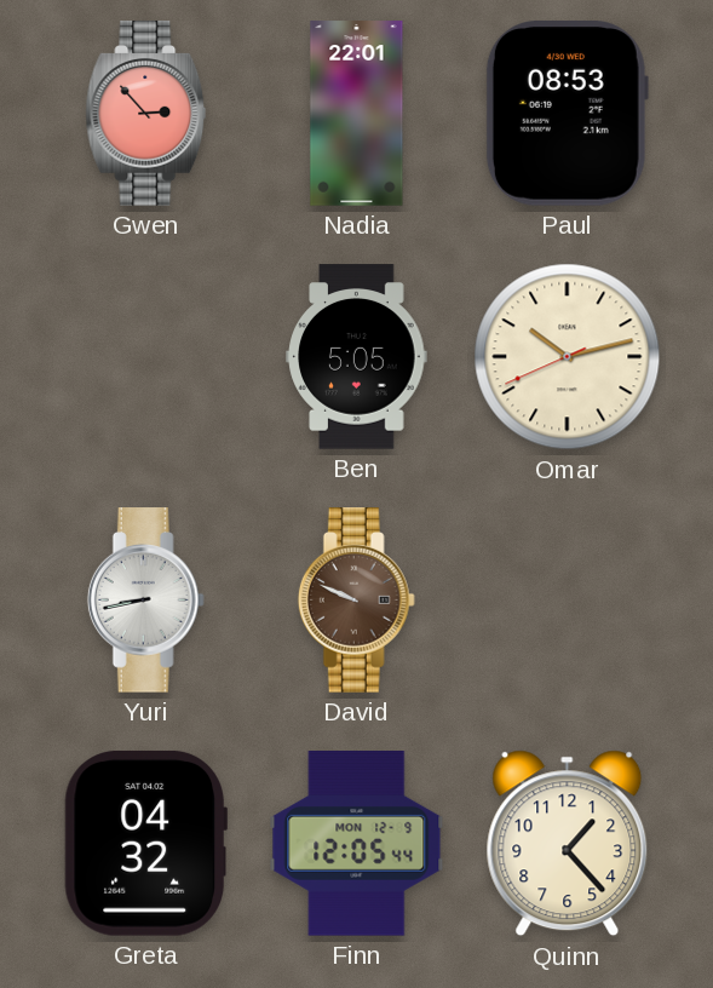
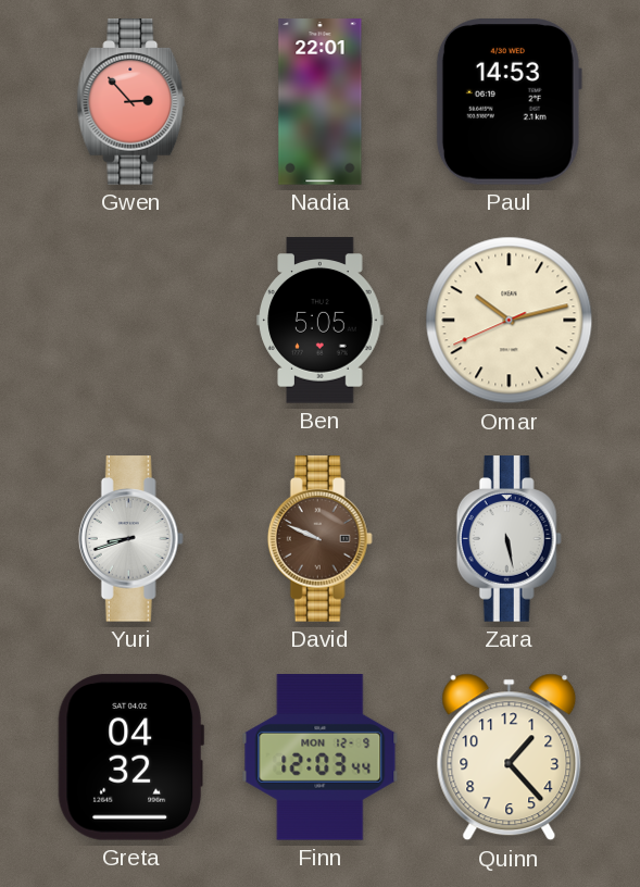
Paul: 08:53 -> 14:53 (509, 102)
Yuri: 8:43 -> 8:42 (130, 539)
Zara: none -> 5:28 (509, 539)
Finn: 12:05 -> 12:03 (321, 758)
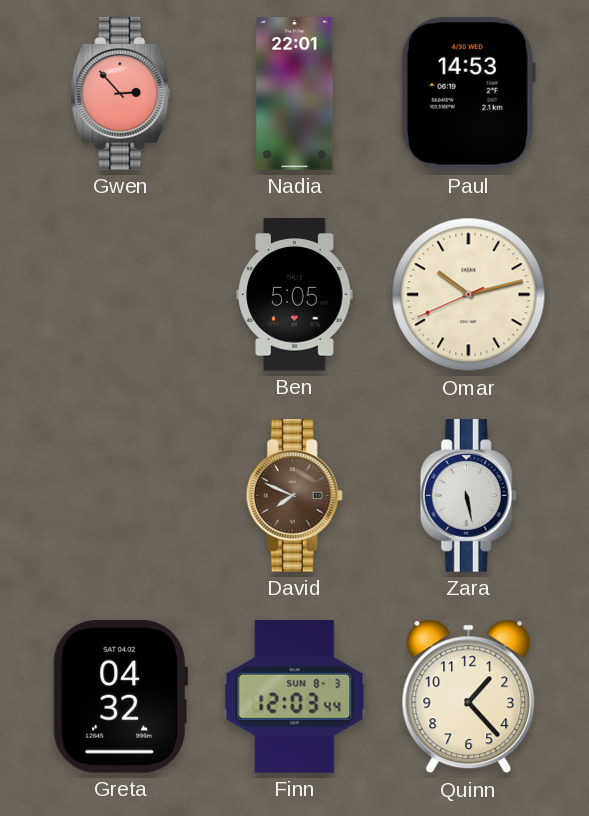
Yuri: 8:42 -> none (130, 539)
David: 9:49 -> 7:49 (294, 496)
Finn date: MON 12-9 -> SUN 8-3 (295, 697)
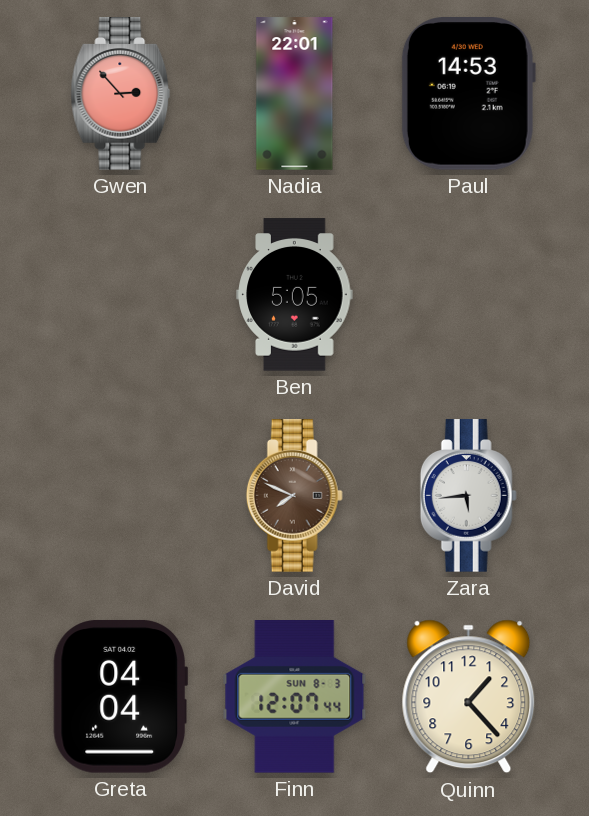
Omar: 10:12 -> none (469, 295)
Zara: 5:28 -> 5:44 (468, 496)
Greta: 04:32 -> 04:04 (120, 696)
Finn: 12:03 -> 12:07 (295, 697)
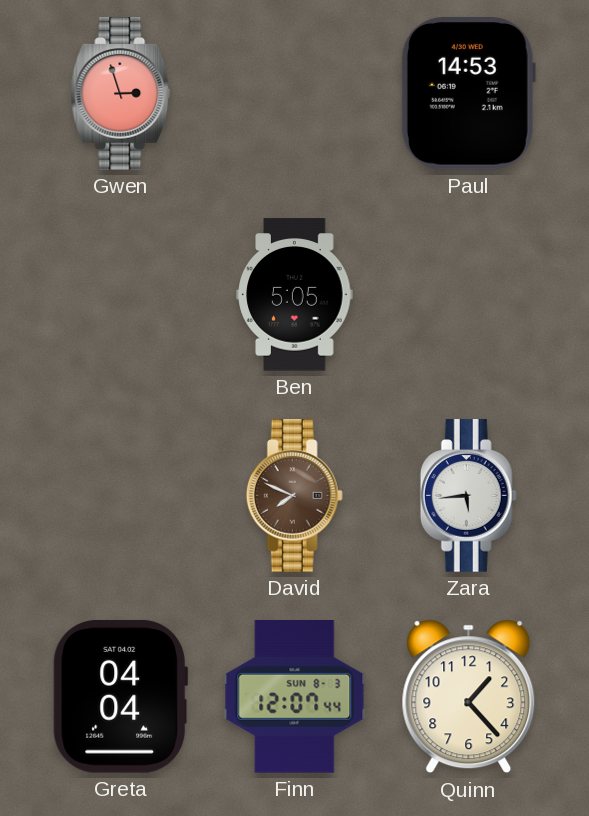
Gwen: 2:53 -> 2:57 (121, 94)
Nadia: 22:01 -> none (295, 94)
